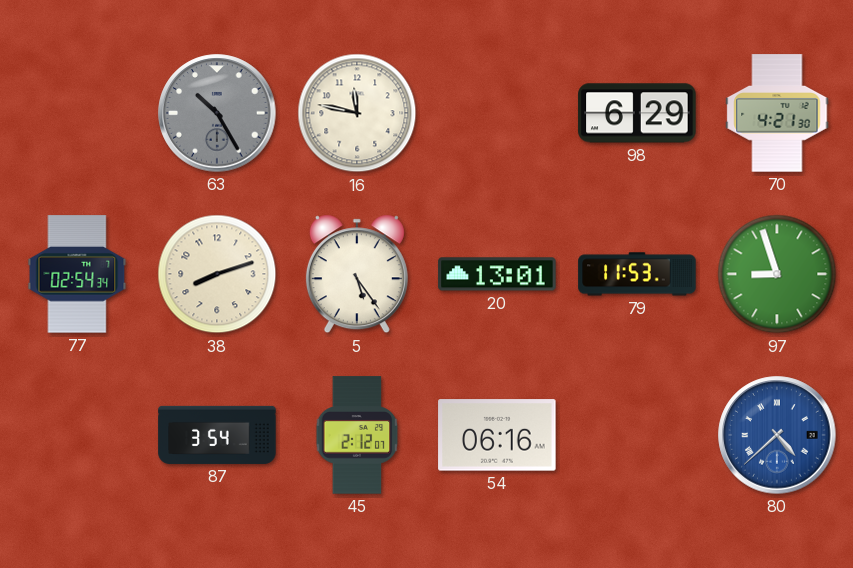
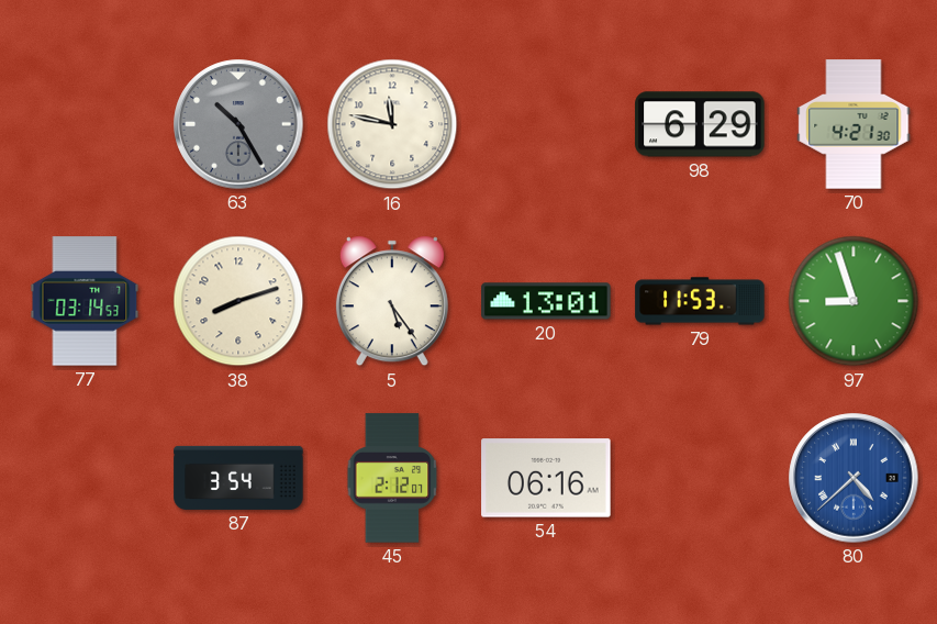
77: 02:54 -> 03:14 (85, 301)
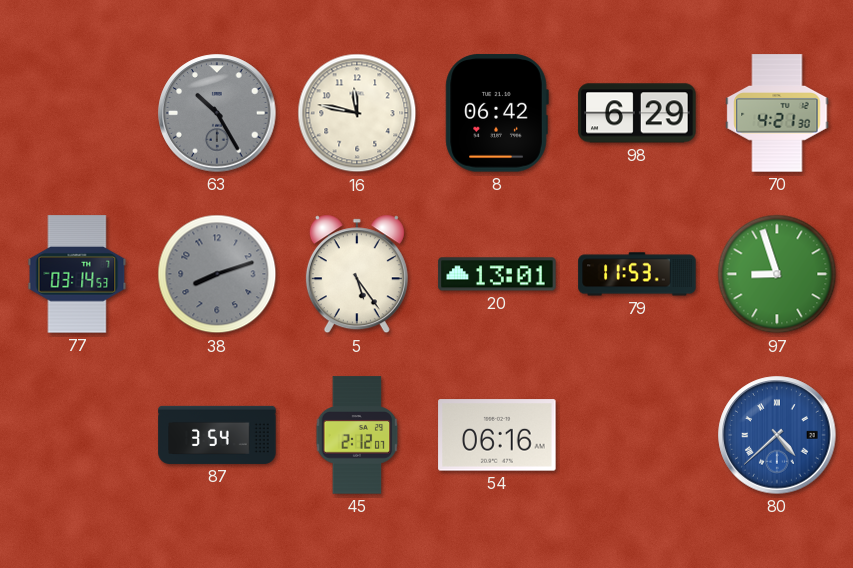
8: none -> 06:42 (497, 113)
38 dial: cream -> grey (217, 274)
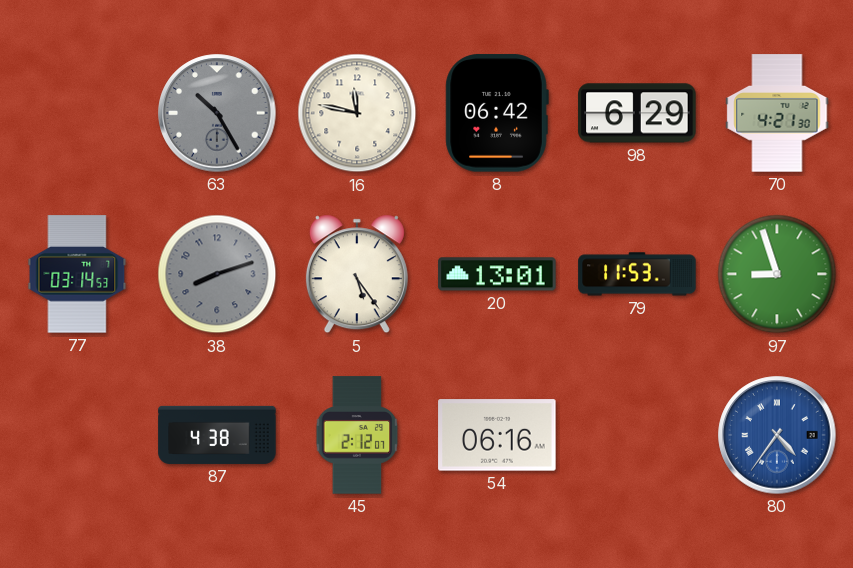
87: 3:54 -> 4:38 (217, 435)
80: 4:38 -> 4:36 (777, 435)
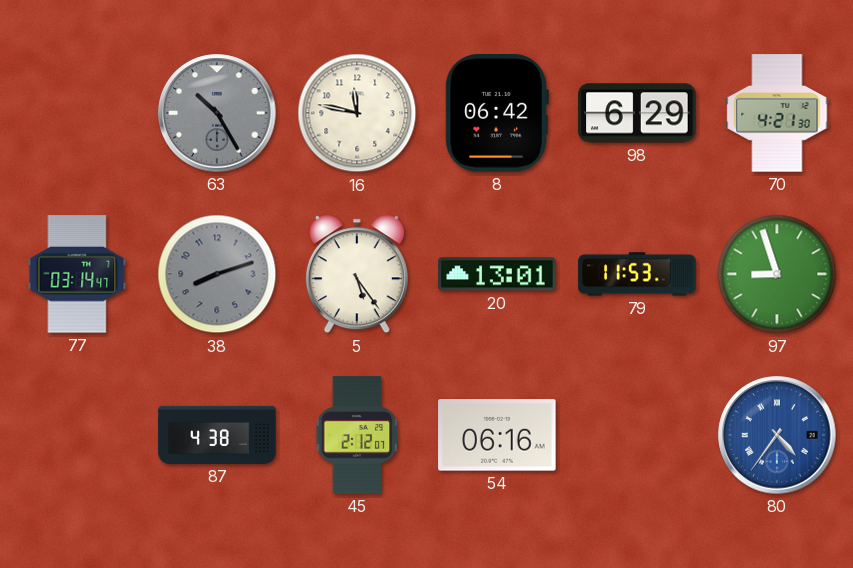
77: 03:14:53 -> 03:14:47 (77, 274)
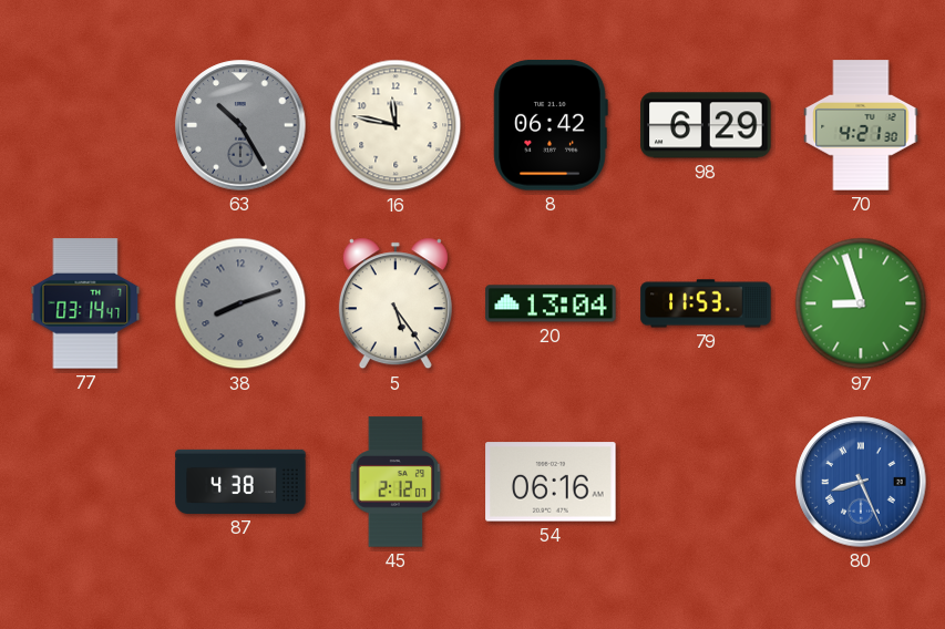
20: 13:01 -> 13:04 (551, 303)
80: 4:36 -> 8:26 (861, 482)
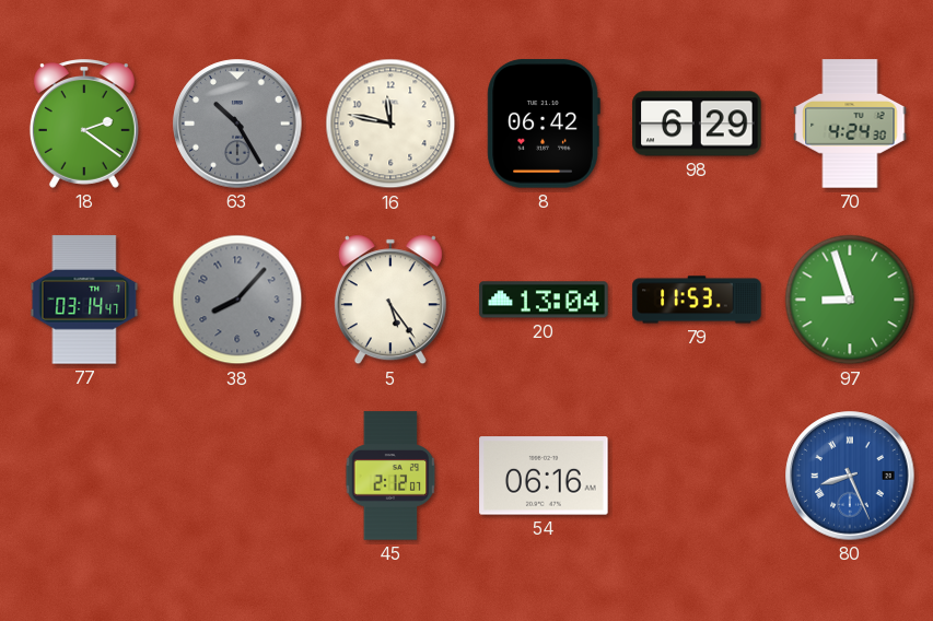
18: none -> 2:21 (84, 124)
70: 4:21 -> 4:24 (850, 124)
38: 8:12 -> 8:07 (237, 300)
87: 4:38 -> none (240, 482)
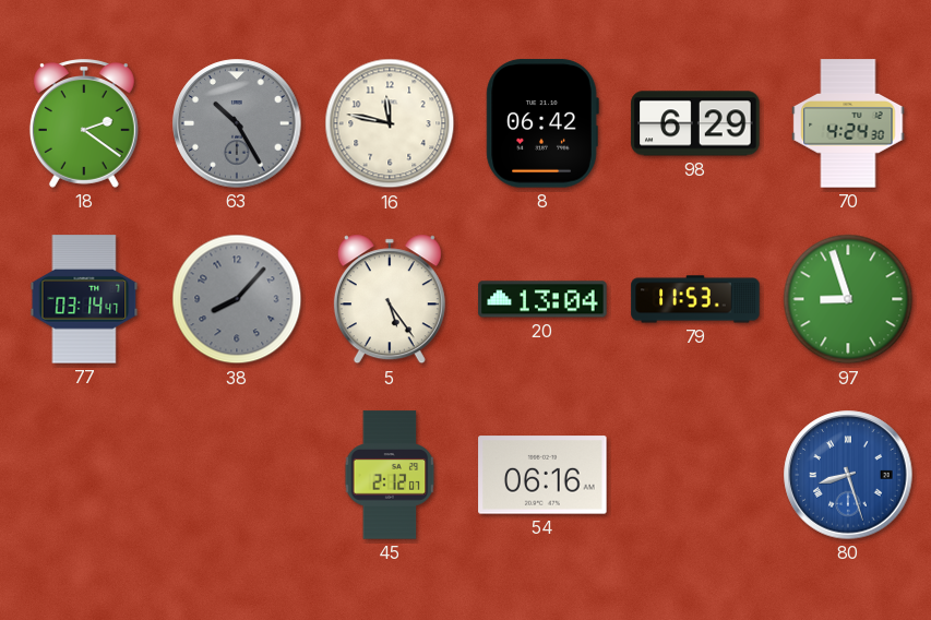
80: 8:26 -> 8:27 (848, 475)
